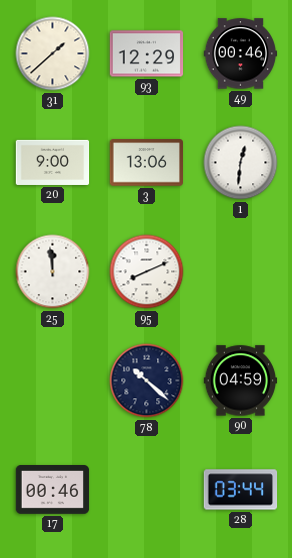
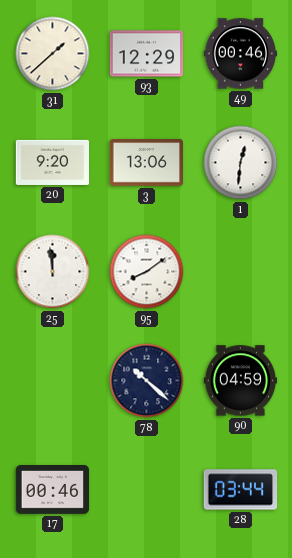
20: 9:00 -> 9:20 (53, 162)
95: 8:11 -> 8:09 (147, 272)
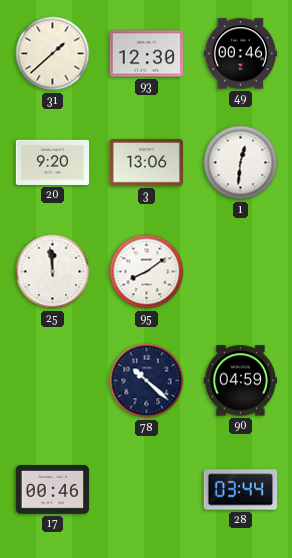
93: 12:29 -> 12:30 (147, 54)
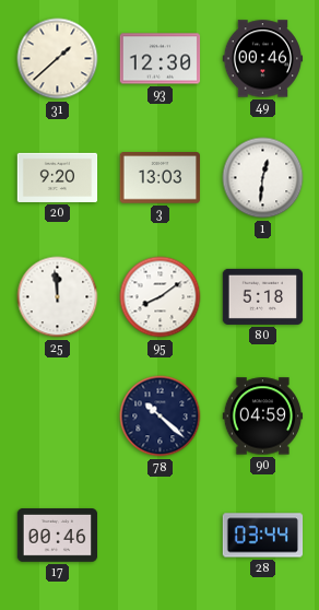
3: 13:06 -> 13:03 (161, 178)
80: none -> 5:18 (263, 296)
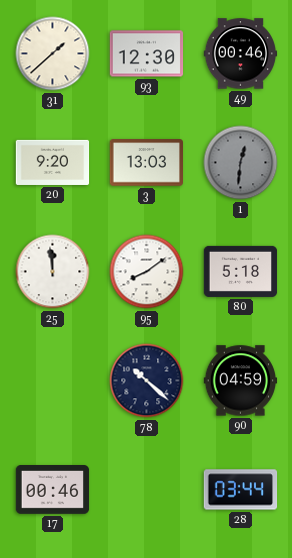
1 dial: white -> grey (241, 163)
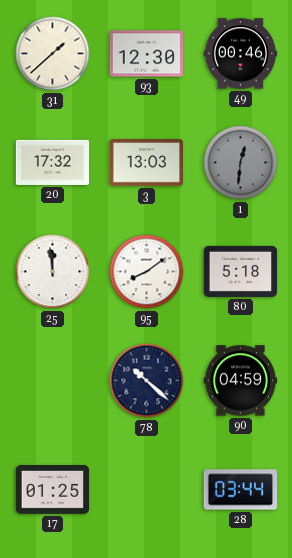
20: 9:20 -> 17:32 (53, 162)
17: 00:46 -> 01:25 (53, 490)
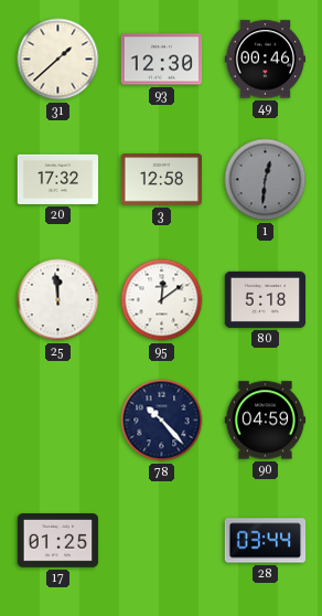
3: 13:03 -> 12:58 (162, 180)
95: 8:09 -> 12:09 (162, 300)
78: 10:22 -> 10:23 (162, 421)
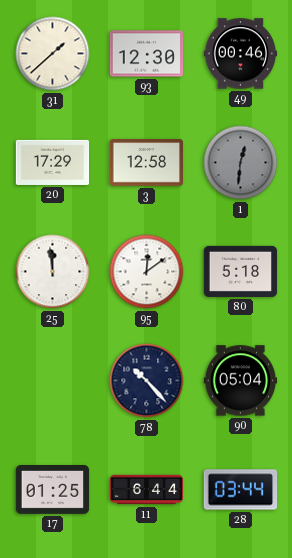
20: 17:32 -> 17:29 (53, 162)
90: 04:59 -> 05:04 (241, 381)
11: none -> 6:44 (147, 490)
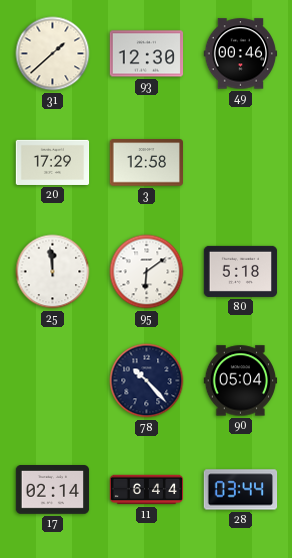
1: 12:31 -> none (241, 163)
95: 12:09 -> 6:09 (147, 272)
17: 01:25 -> 02:14 (53, 490)
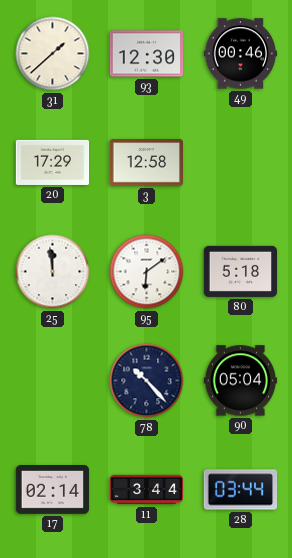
11: 6:44 -> 3:44 (147, 490)
